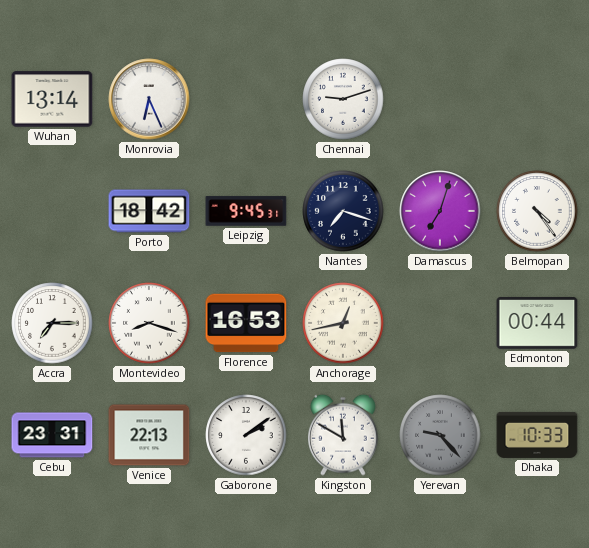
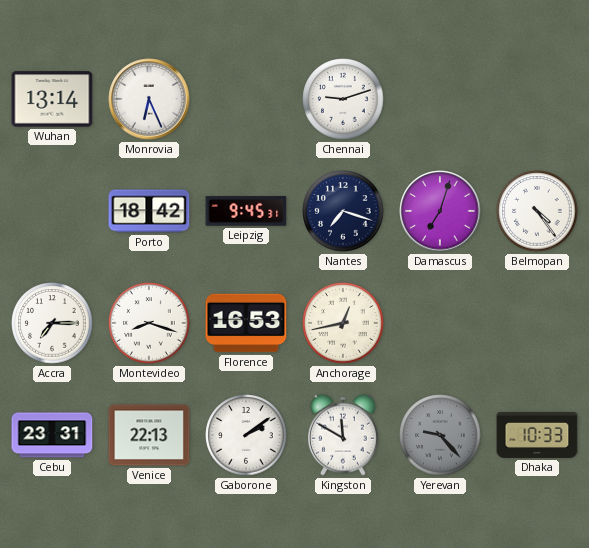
Edmonton: 00:44 -> none (537, 324)
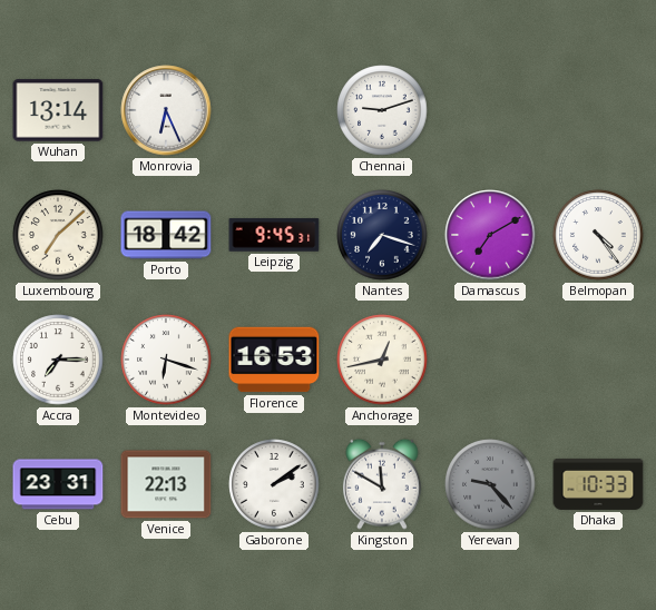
Luxembourg: none -> 7:08 (58, 235)
Damascus: 7:03 -> 7:10 (490, 235)
Montevideo: 8:18 -> 6:18 (166, 360)
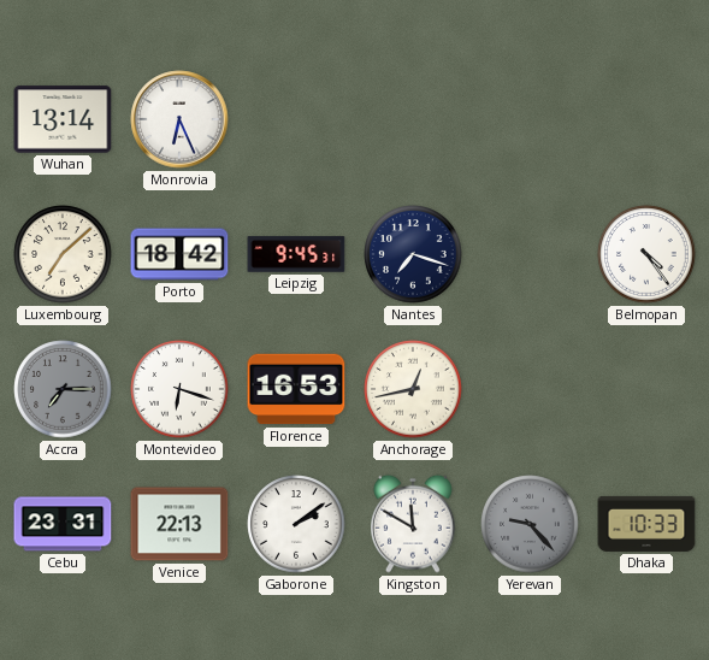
Chennai: 9:12 -> none (382, 110)
Damascus: 7:10 -> none (490, 235)
Accra dial: white -> grey (63, 389)
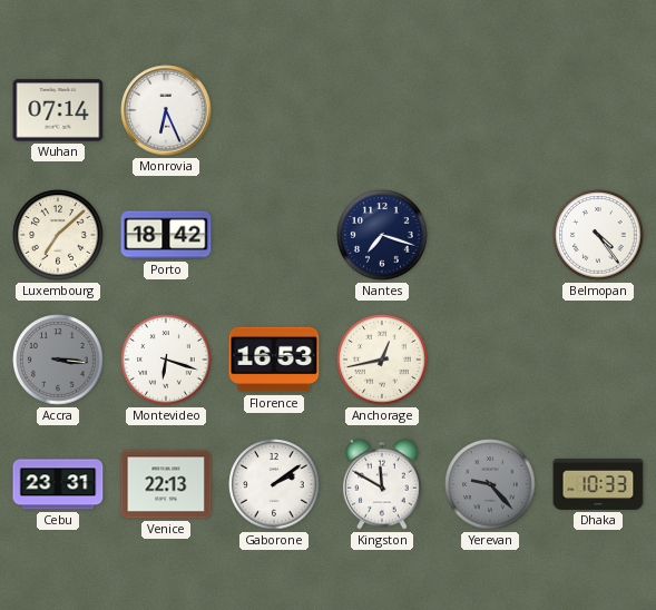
Wuhan: 13:14 -> 07:14 (58, 110)
Leipzig: 9:45 -> none (296, 254)
Accra: 7:15 -> 3:16 (58, 360)
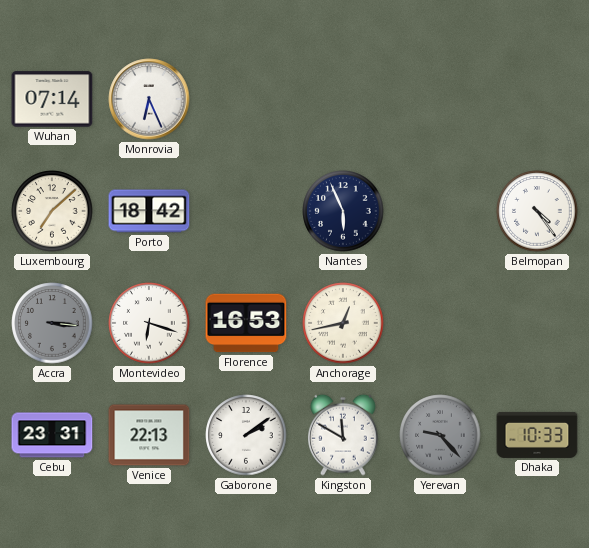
Nantes: 7:18 -> 5:56 (343, 211)
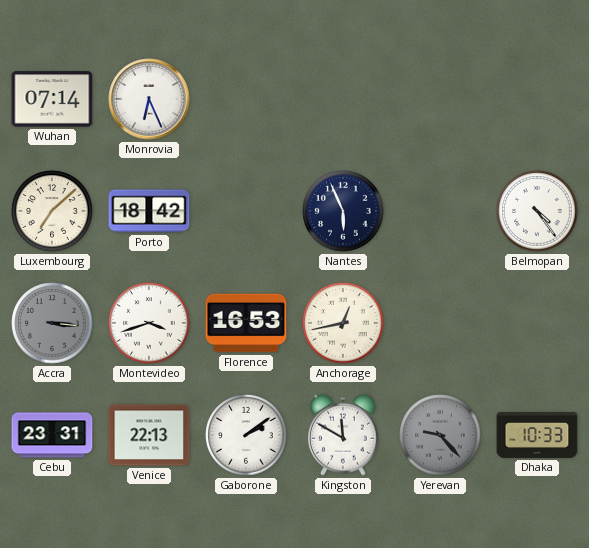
Montevideo: 6:18 -> 3:42 (149, 323)
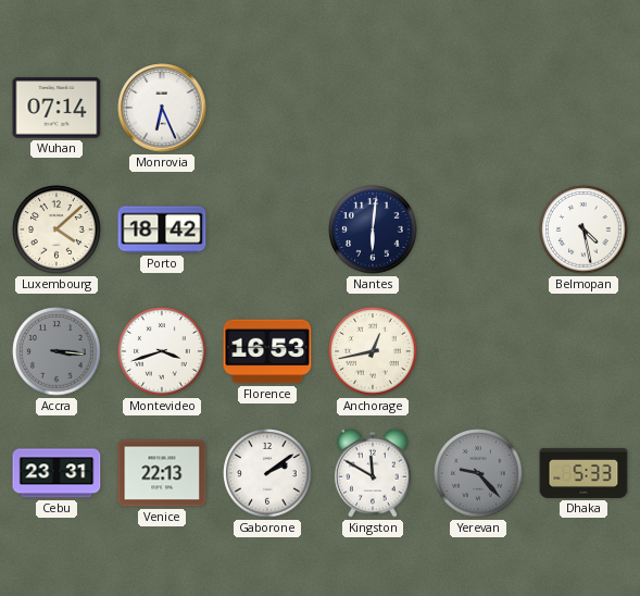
Luxembourg: 7:08 -> 4:08 (57, 229)
Nantes: 5:56 -> 6:01 (373, 229)
Belmopan: 4:24 -> 4:28 (583, 229)
Dhaka: 10:33 -> 5:33 (583, 473)
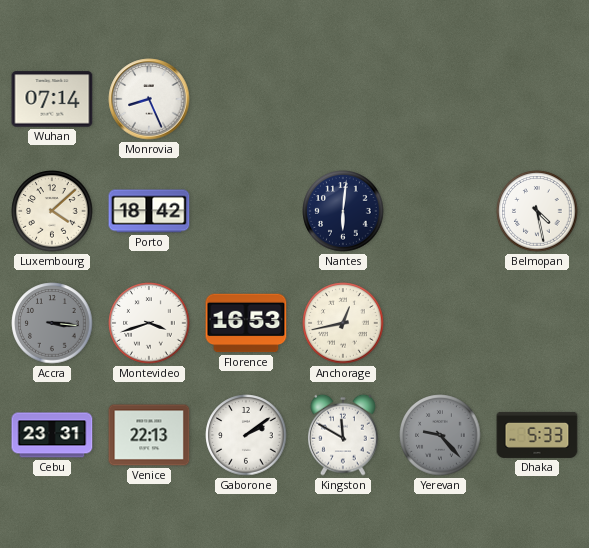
Monrovia: 6:26 -> 8:26 (149, 99)
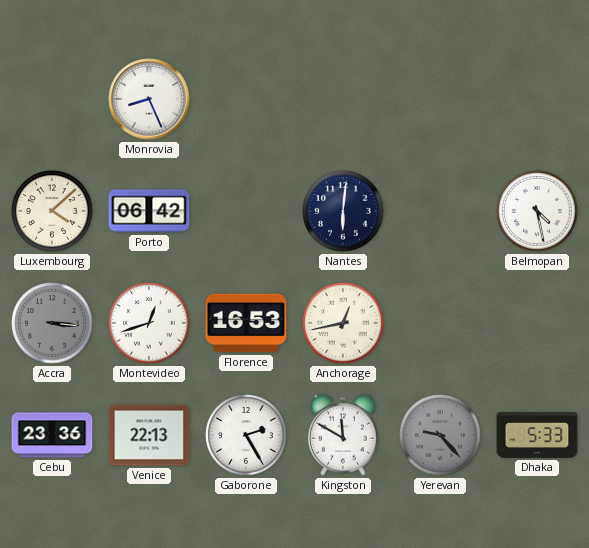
Wuhan: 07:14 -> none (52, 99)
Porto: 18:42 -> 06:42 (149, 211)
Montevideo: 3:42 -> 12:42 (149, 323)
Cebu: 23:31 -> 23:36 (52, 435)
Gaborone: 2:09 -> 2:25 (246, 435)
